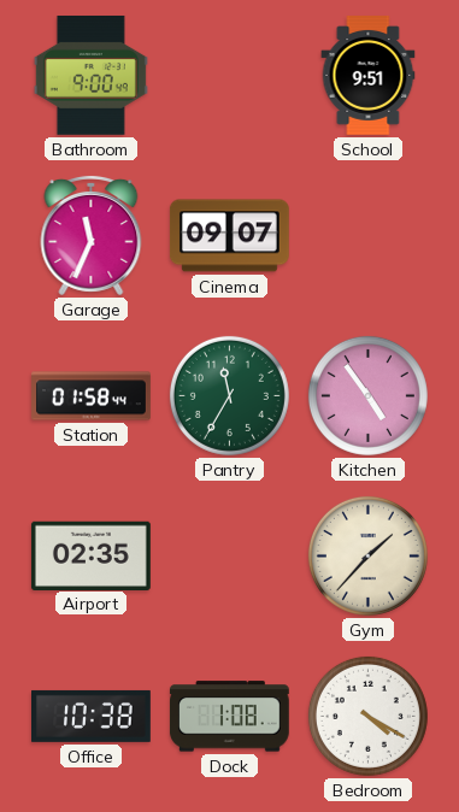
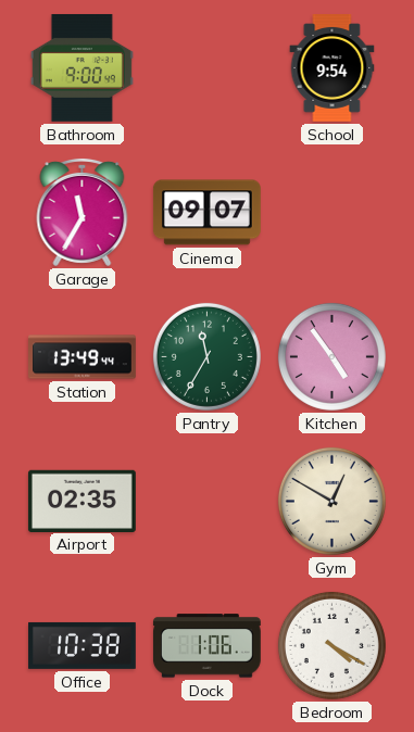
School: 9:51 -> 9:54 (333, 68)
Garage: 11:34 -> 11:35 (83, 212)
Station: 01:58 -> 13:49 (83, 357)
Gym: 1:37 -> 12:50 (331, 501)
Dock: 1:08 -> 1:06 (206, 646)
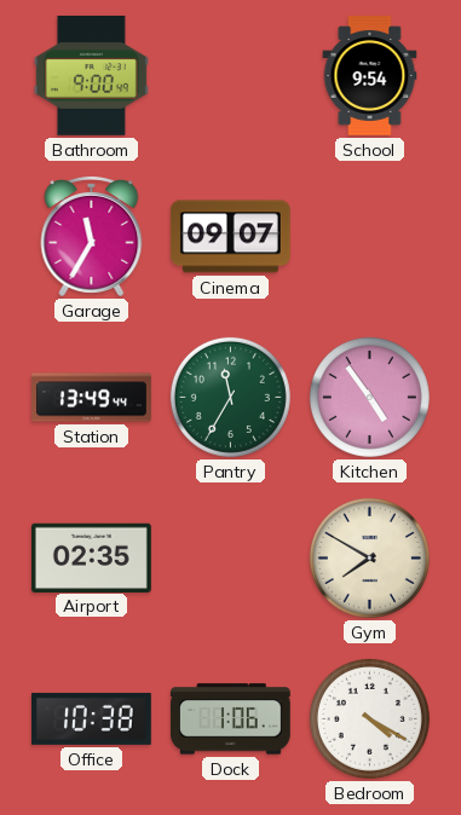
Gym: 12:50 -> 7:50 (369, 557)
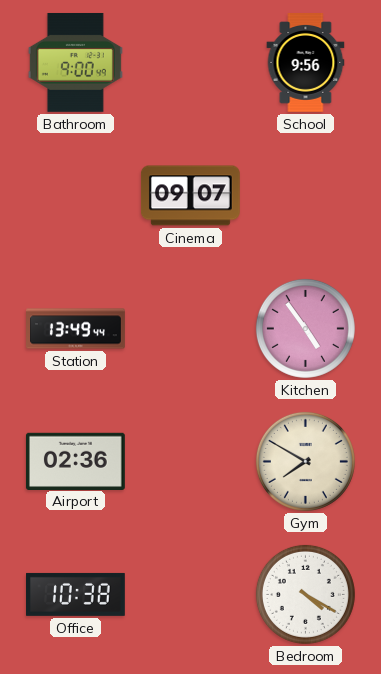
School: 9:54 -> 9:56 (306, 63)
Garage: 11:35 -> none (92, 236)
Pantry: 11:35 -> none (230, 397)
Airport: 02:35 -> 02:36 (75, 461)
Dock: 1:06 -> none (230, 719)
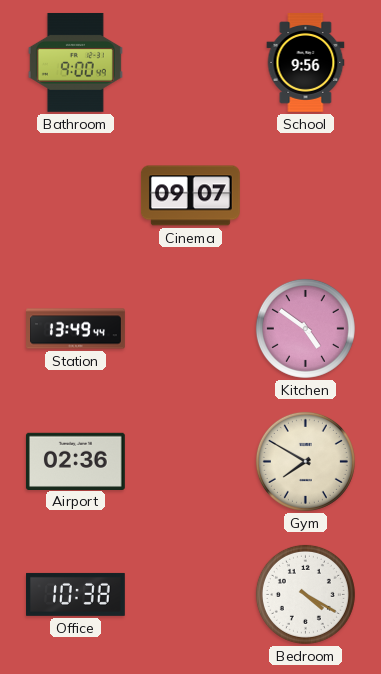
Kitchen: 4:54 -> 4:51 (305, 328)
